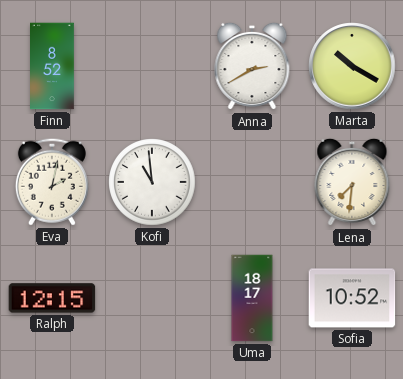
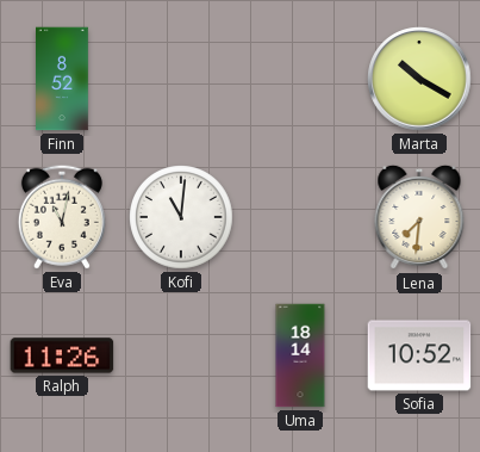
Anna: 2:40 -> none (252, 66)
Eva: 2:02 -> 11:02 (62, 217)
Kofi: 10:59 -> 11:01 (181, 217)
Ralph: 12:15 -> 11:26 (62, 355)
Uma: 18:17 -> 18:14 (300, 355)
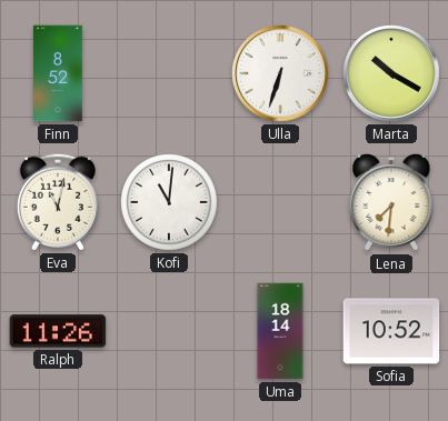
Ulla: none -> 6:33 (280, 73)
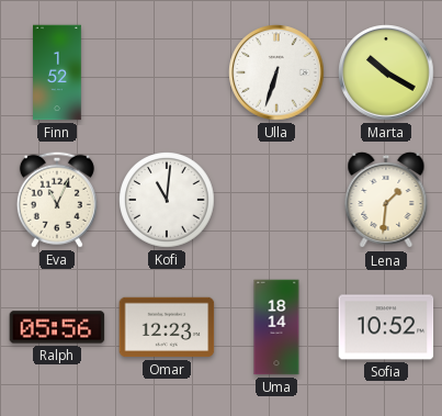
Finn: 8:52 -> 1:52 (58, 72)
Eva: 11:02 -> 11:04 (57, 200)
Lena: 7:31 -> 1:31 (386, 200)
Ralph: 11:26 -> 05:56 (57, 327)
Omar: none -> 12:23 (167, 327)
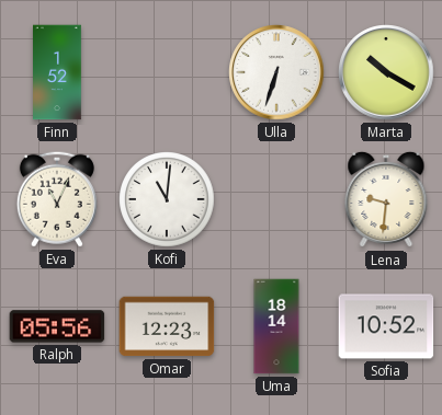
Lena: 1:31 -> 9:31 (386, 199)
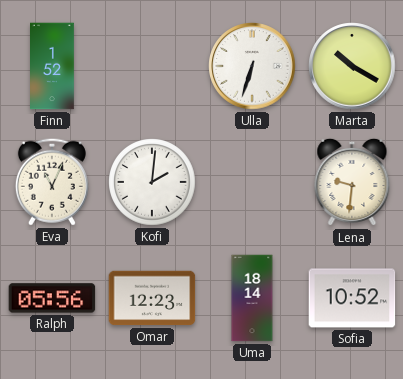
Kofi: 11:01 -> 2:01 (152, 182)
